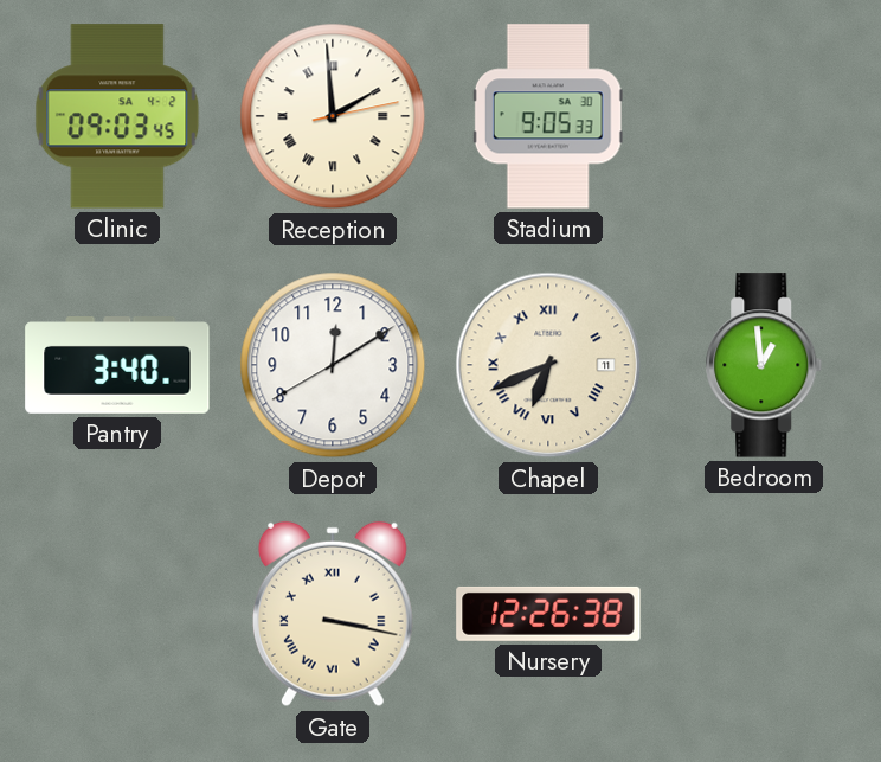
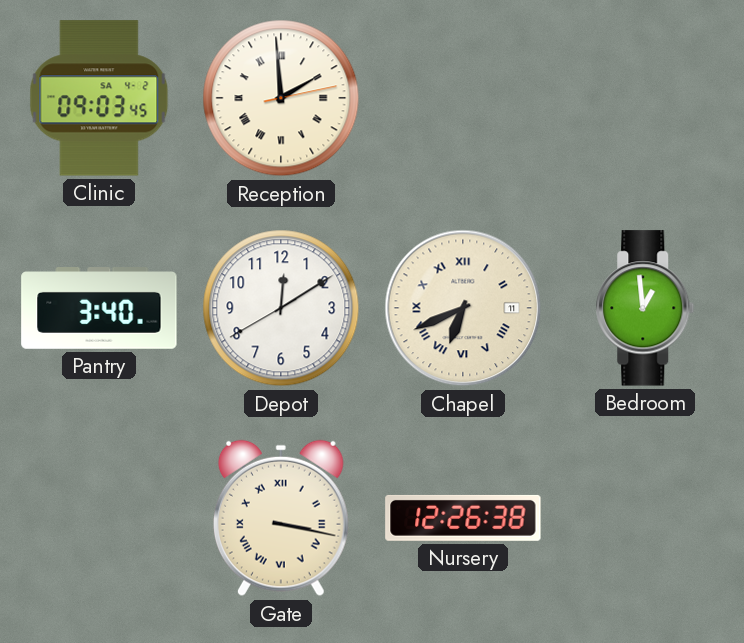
Stadium: 9:05 -> none (548, 116)
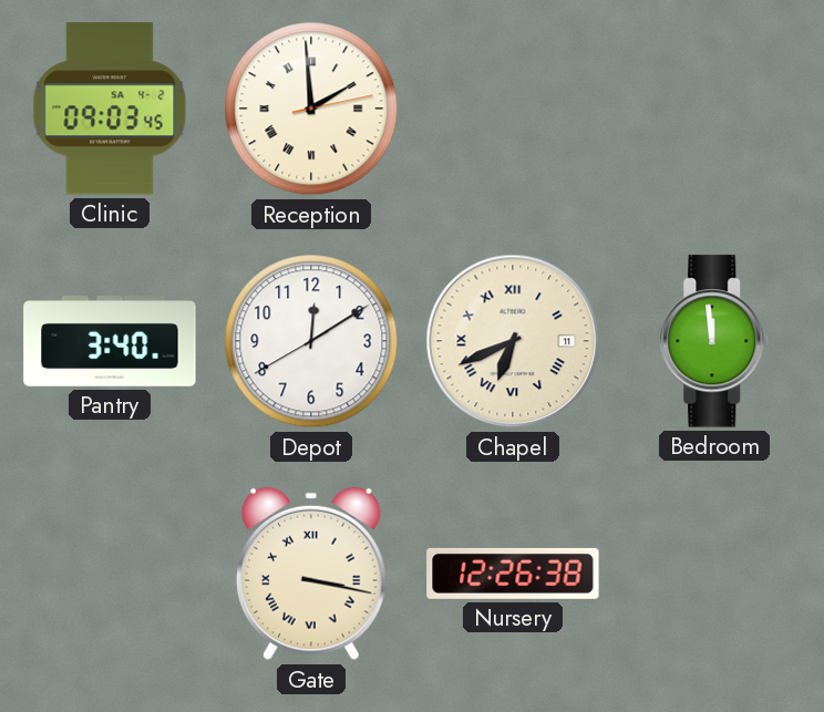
Bedroom: 12:59 -> 11:59 (714, 341)
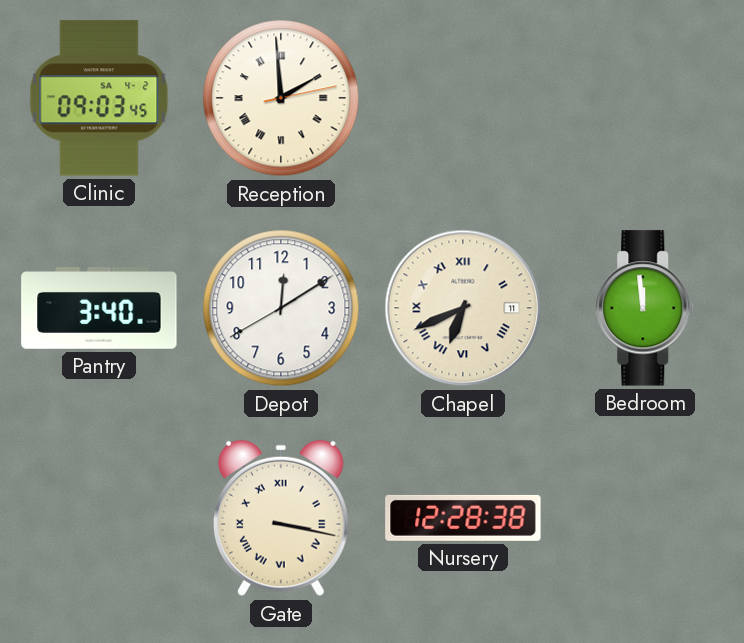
Nursery: 12:26 -> 12:28 (463, 518)
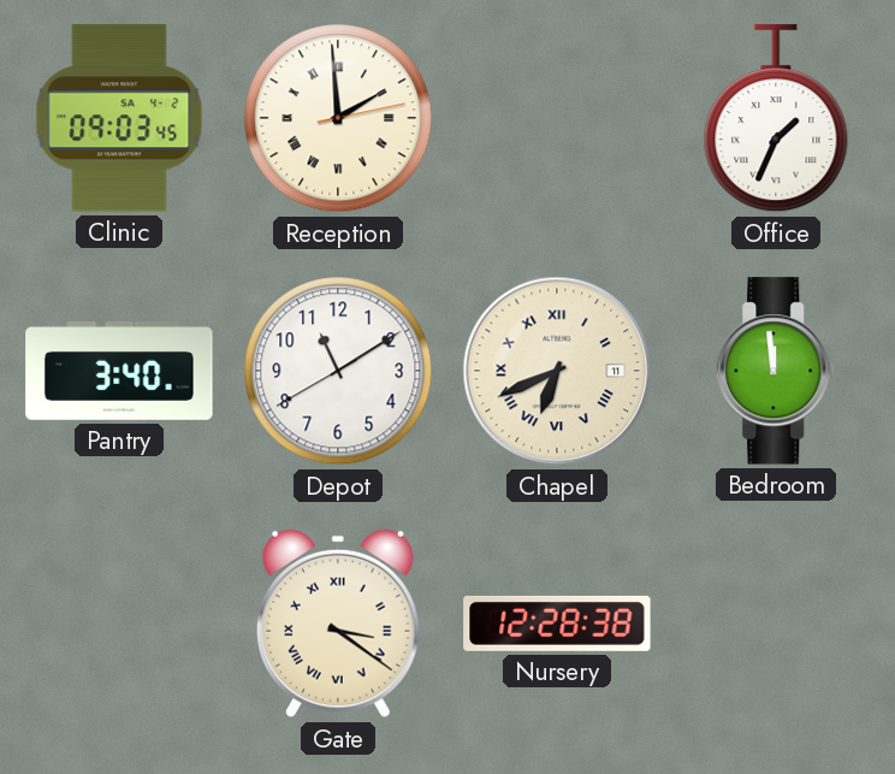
Office: none -> 1:34 (776, 119)
Depot: 12:09 -> 11:09 (338, 371)
Gate: 3:17 -> 3:21 (338, 624)
